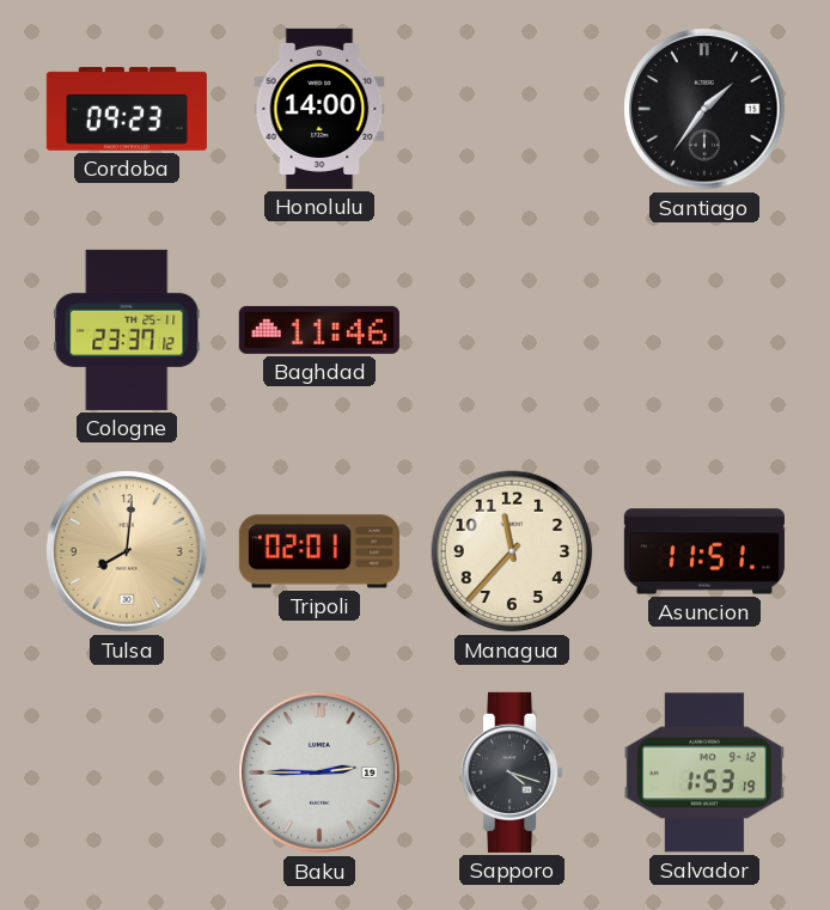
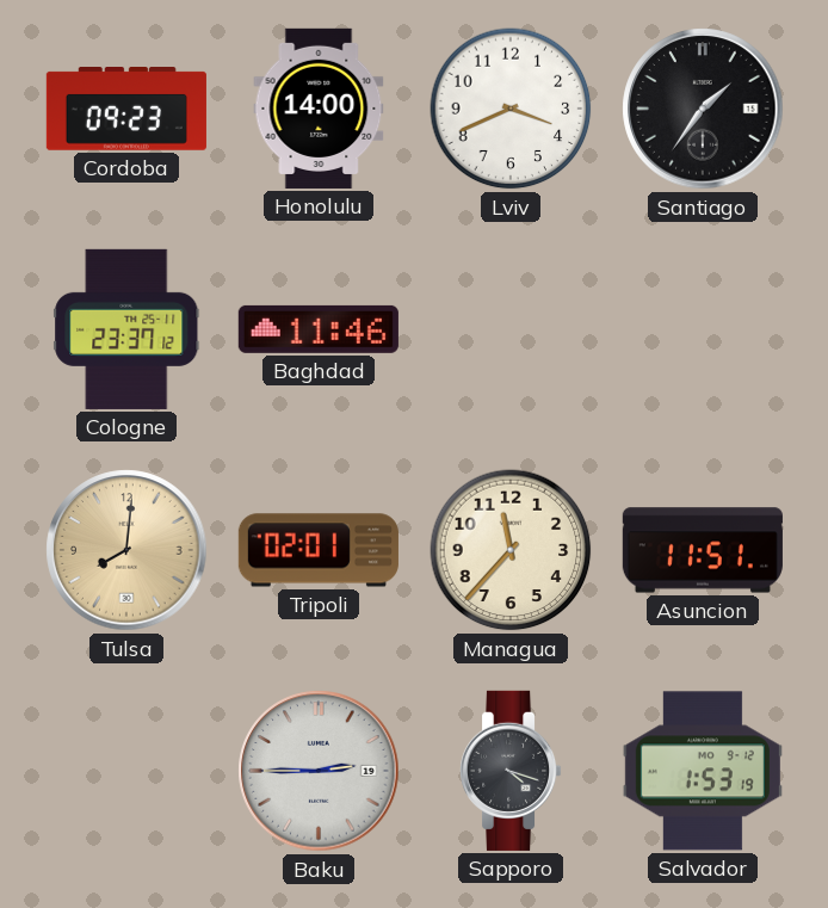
Lviv: none -> 3:41 (511, 109)
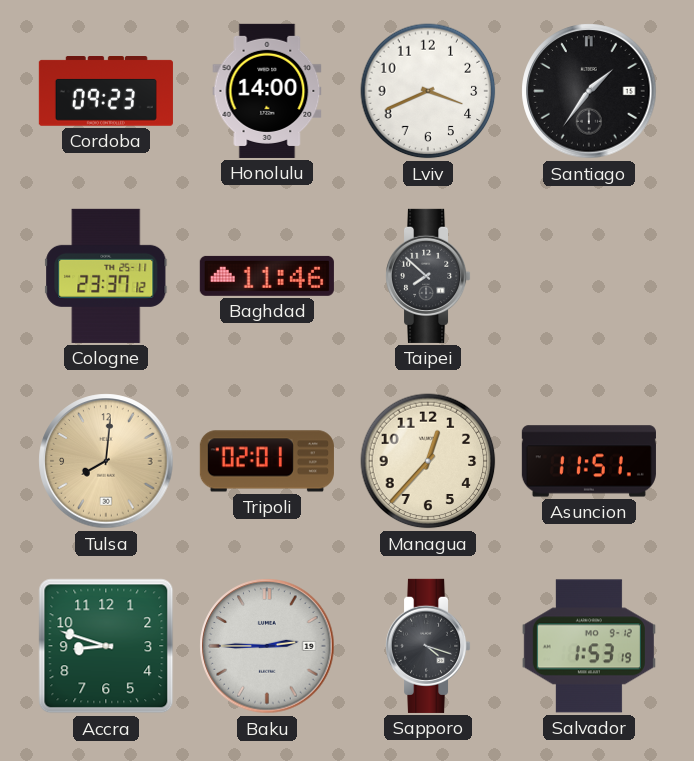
Taipei: none -> 7:52 (429, 276)
Managua: 11:37 -> 12:37 (428, 461)
Accra: none -> 8:48 (106, 646)
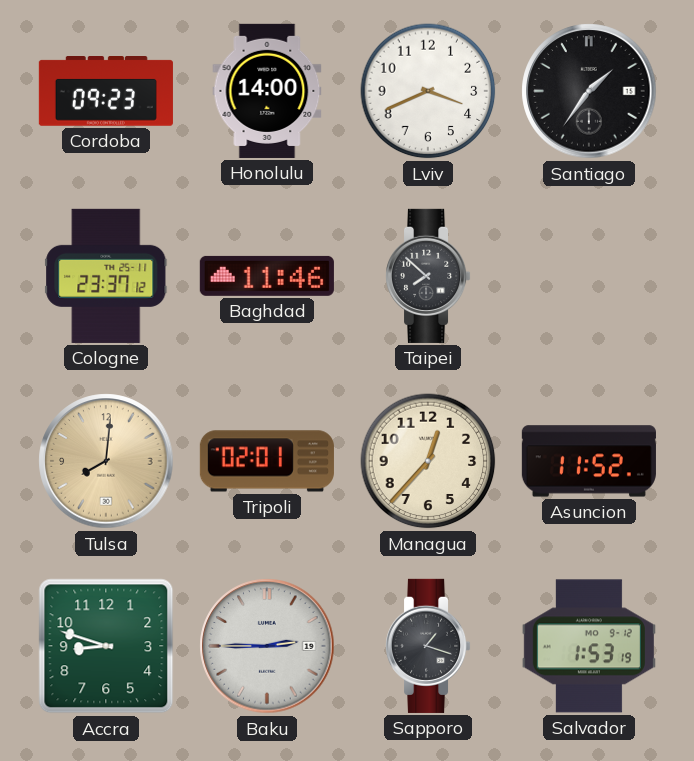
Asuncion: 11:51 -> 11:52 (589, 461)
Sapporo: 4:18 -> 1:18 (429, 646)
